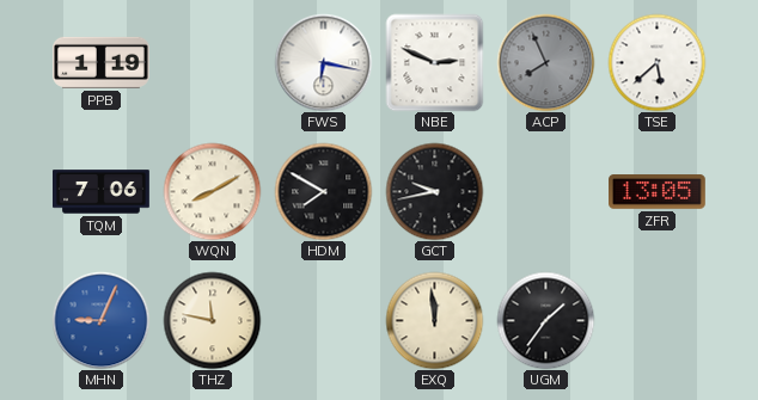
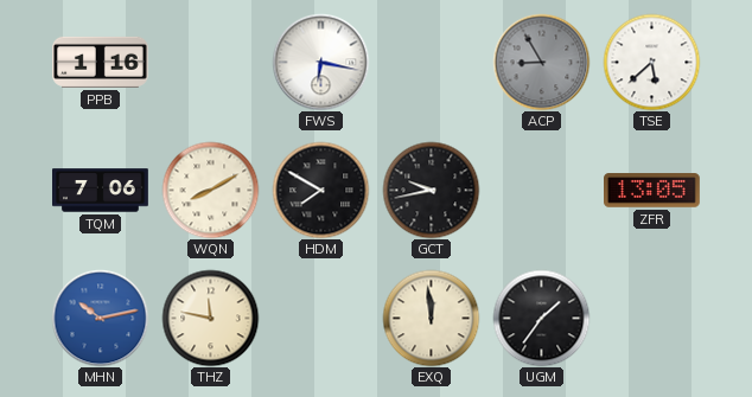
PPB: 1:19 -> 1:16 (101, 62)
NBE: 2:49 -> none (434, 62)
ACP: 7:56 -> 8:55 (541, 62)
MHN: 9:04 -> 10:13 (100, 318)
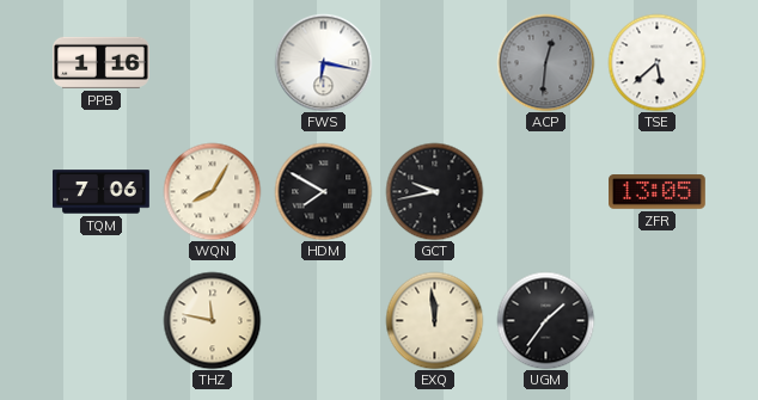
ACP: 8:55 -> 12:31 (545, 62)
WQN: 8:10 -> 8:05 (212, 191)
MHN: 10:13 -> none (100, 318)
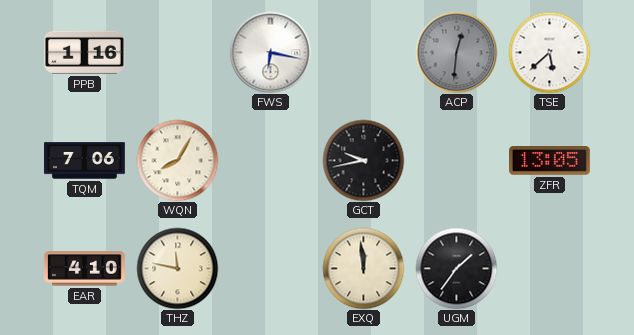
HDM: 7:50 -> none (323, 191)
EAR: none -> 4:10 (85, 269)
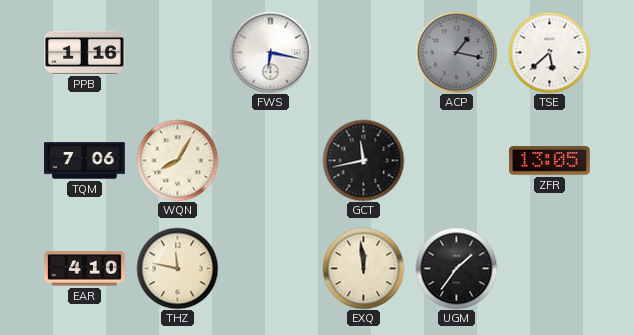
ACP: 12:31 -> 1:17 (456, 52)
GCT: 9:43 -> 11:43 (363, 160)
